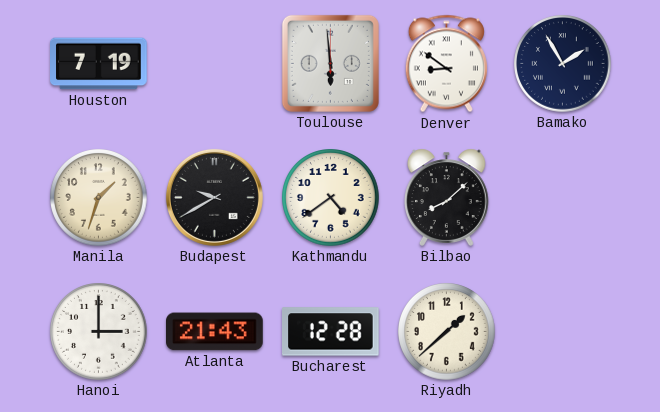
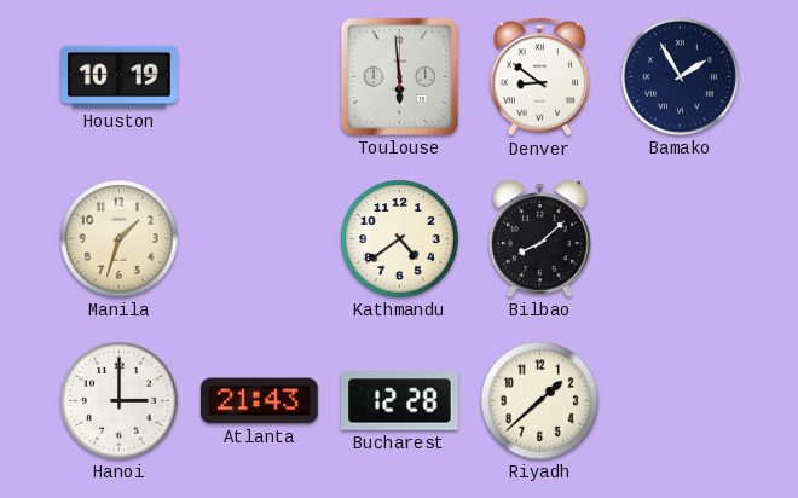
Houston: 7:19 -> 10:19 (120, 77)
Budapest: 9:40 -> none (214, 197)
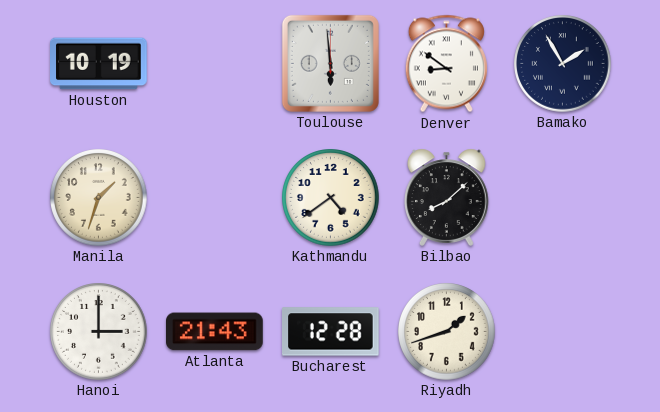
Riyadh: 1:38 -> 1:42 (447, 332)
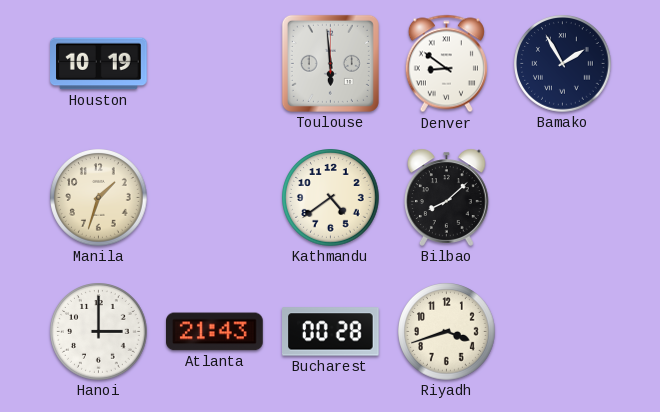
Bucharest: 12:28 -> 00:28 (331, 332)
Riyadh: 1:42 -> 3:42 (447, 332)
